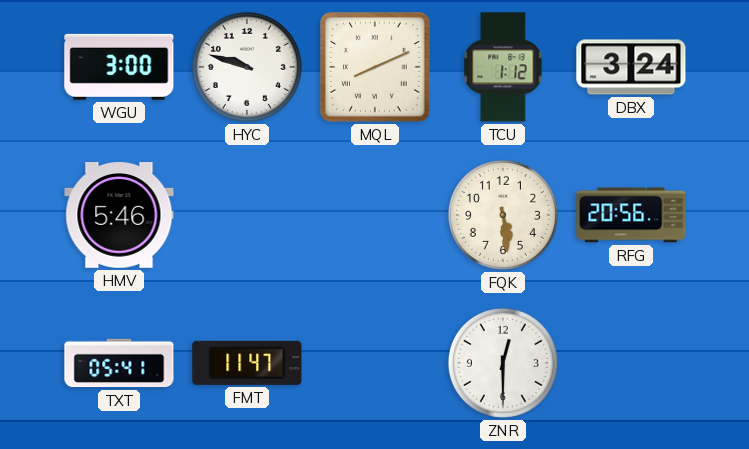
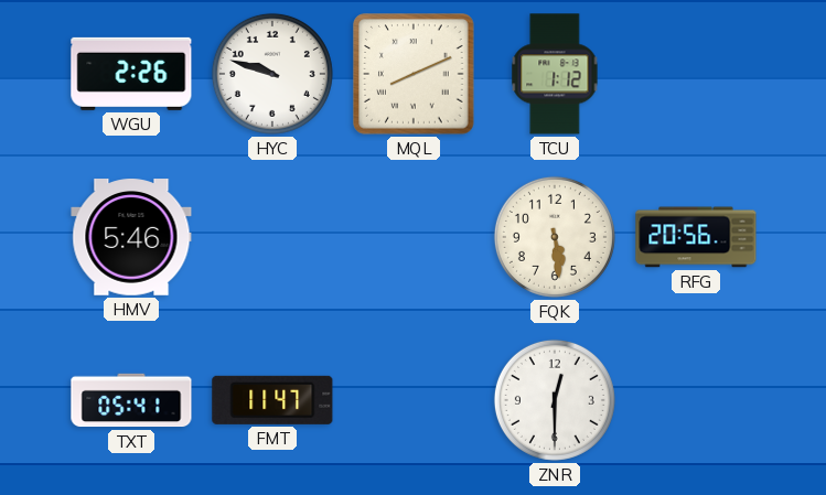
WGU: 3:00 -> 2:26 (131, 74)
DBX: 3:24 -> none (631, 67)
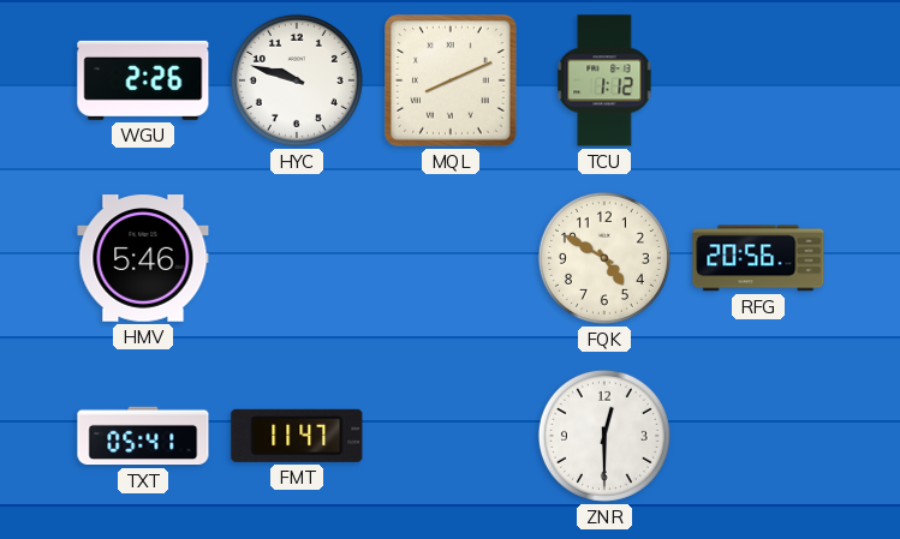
FQK: 5:29 -> 4:50 (604, 258)
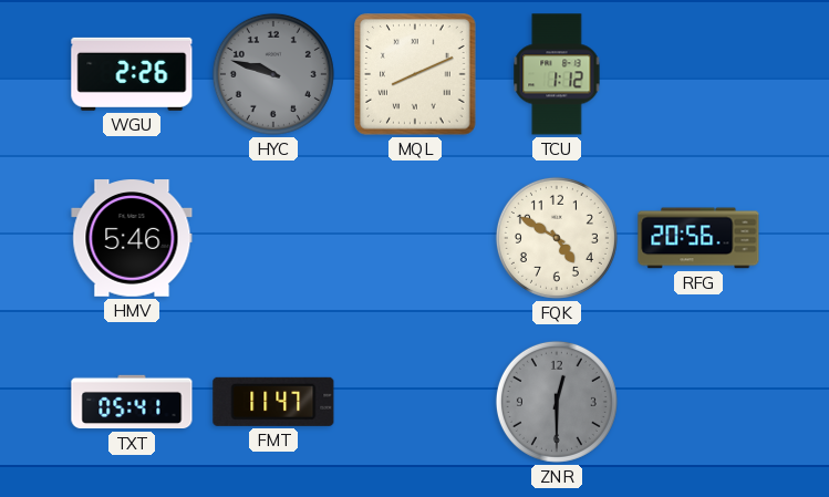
HYC dial: white -> grey (273, 74)
ZNR dial: white -> grey (557, 402)
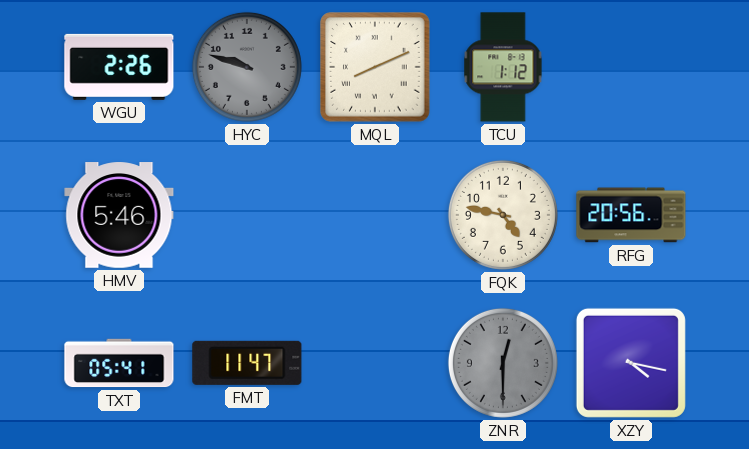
FQK: 4:50 -> 4:47 (503, 215)
XZY: none -> 4:17 (631, 363)
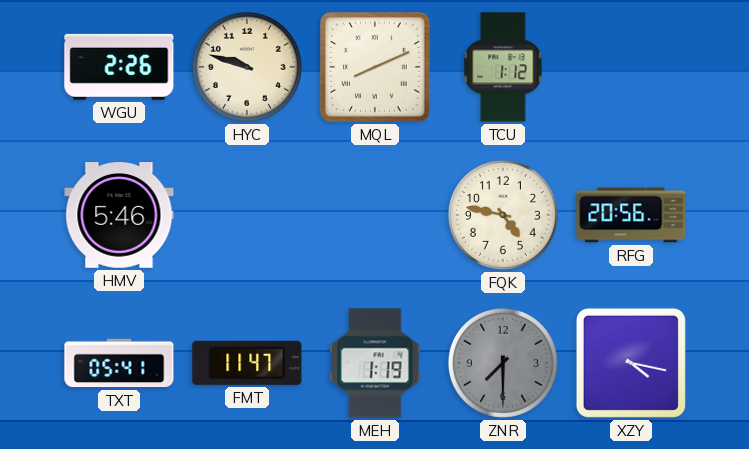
HYC dial: grey -> cream (247, 67)
MEH: none -> 1:19 (375, 363)
ZNR: 12:30 -> 7:30 (503, 363)
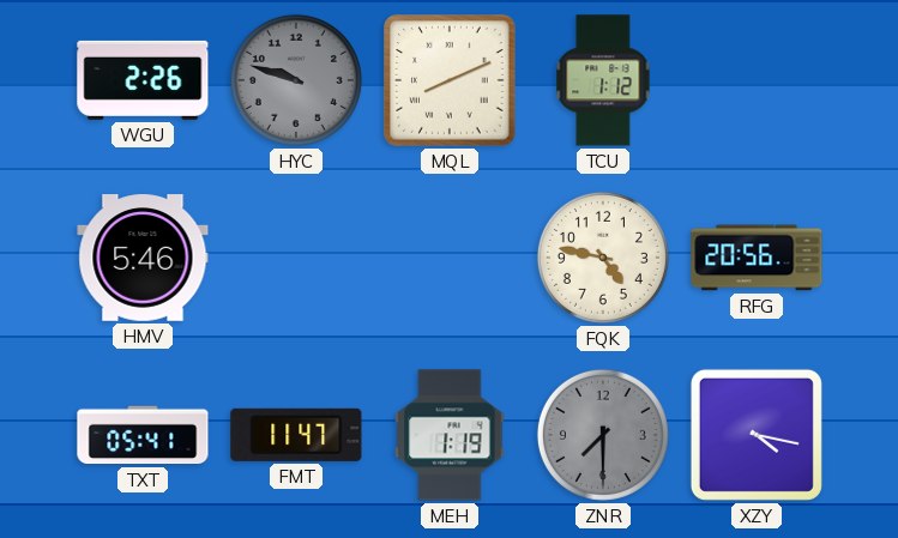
HYC dial: cream -> grey (296, 80)
